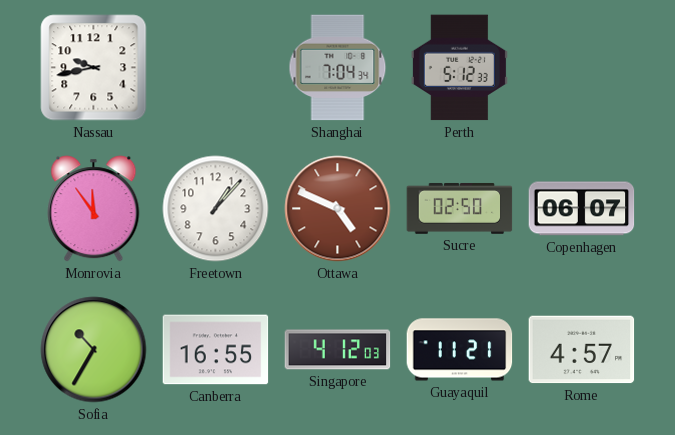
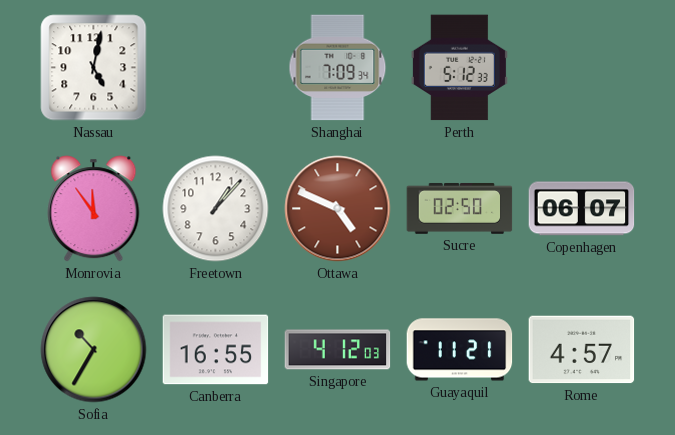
Nassau: 9:43 -> 5:02 (94, 68)
Shanghai: 7:04 -> 7:09 (338, 68)
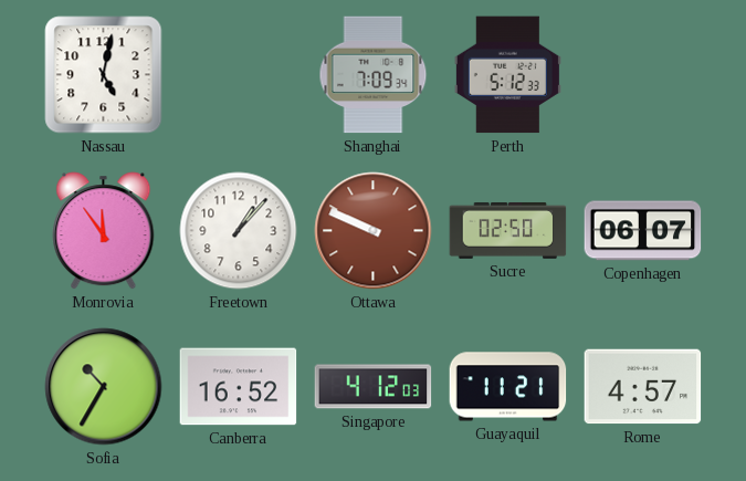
Ottawa: 4:49 -> 9:49 (374, 231)
Canberra: 16:55 -> 16:52 (239, 387)
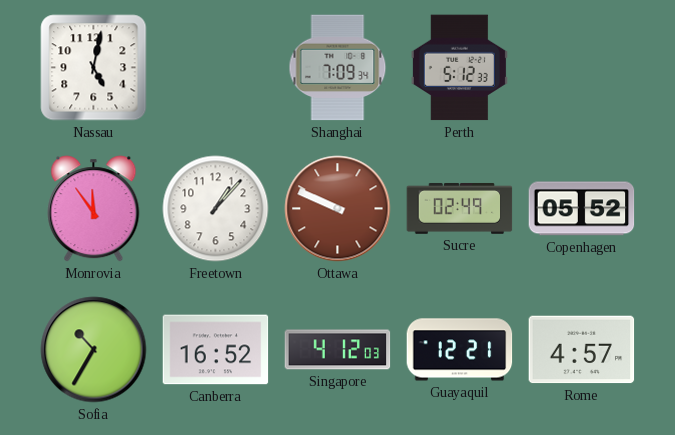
Sucre: 02:50 -> 02:49 (460, 209)
Copenhagen: 06:07 -> 05:52 (582, 209)
Guayaquil: 11:21 -> 12:21 (460, 350)
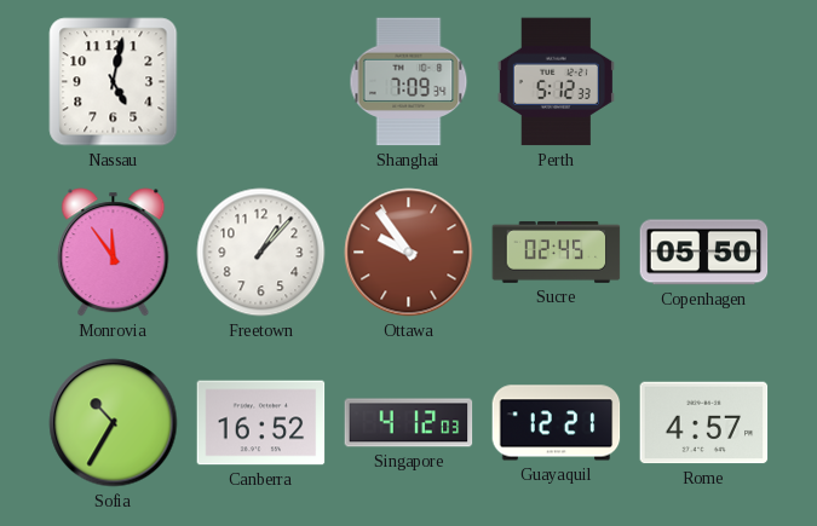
Ottawa: 9:49 -> 9:54 (409, 253)
Sucre: 02:49 -> 02:45 (557, 253)
Copenhagen: 05:52 -> 05:50 (704, 253)
